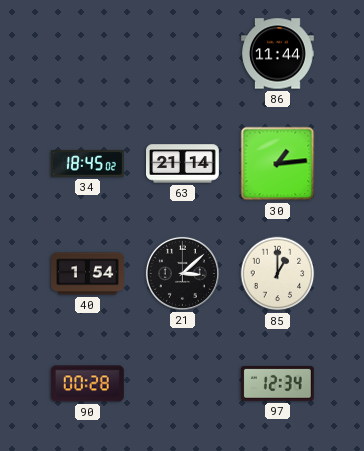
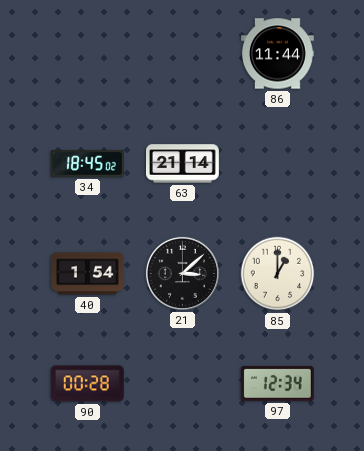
30: 1:14 -> none (278, 164)
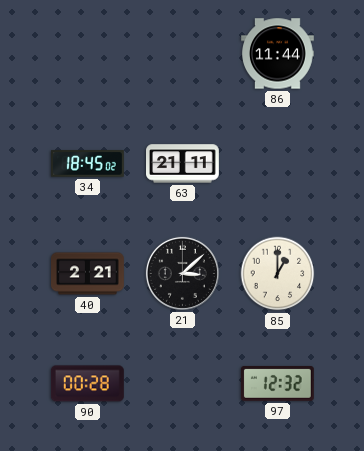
63: 21:14 -> 21:11 (183, 164)
40: 1:54 -> 2:21 (88, 274)
97: 12:34 -> 12:32 (277, 383)
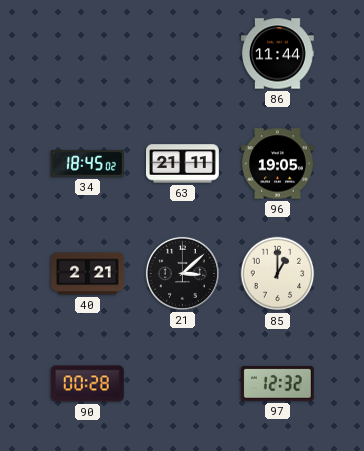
96: none -> 19:05 (278, 164)
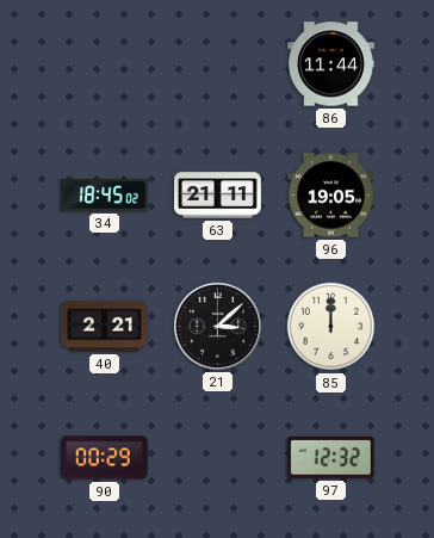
85: 1:00 -> 12:00 (331, 327)
90: 00:28 -> 00:29 (104, 458)
